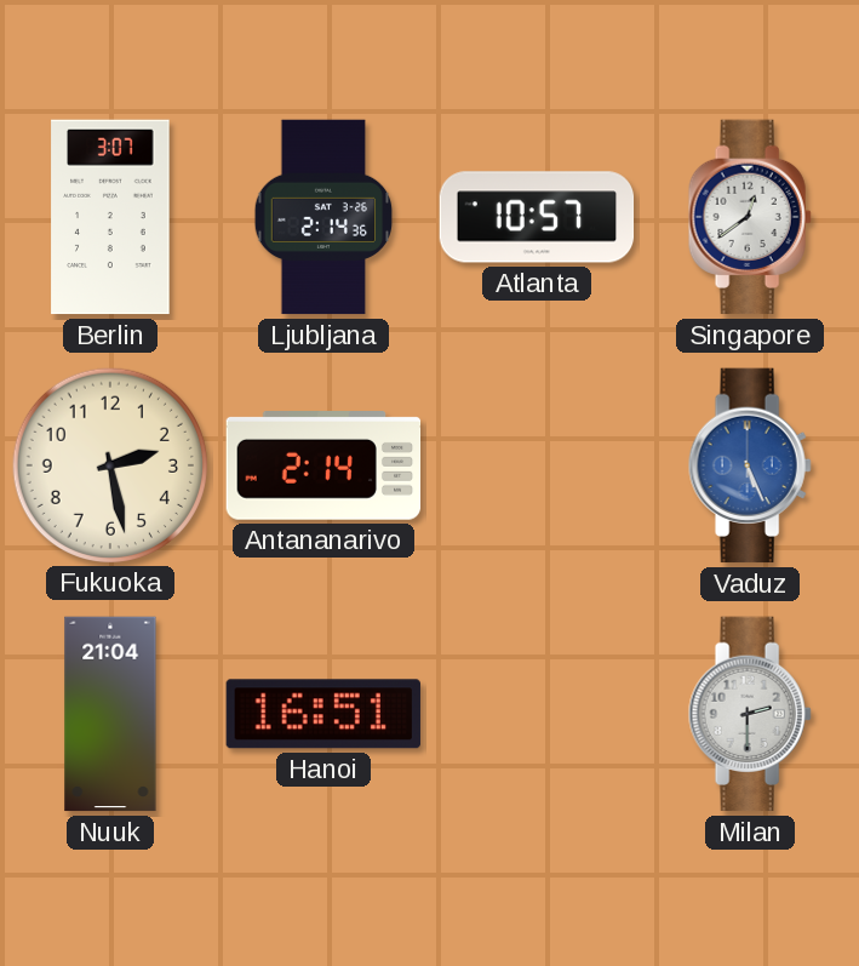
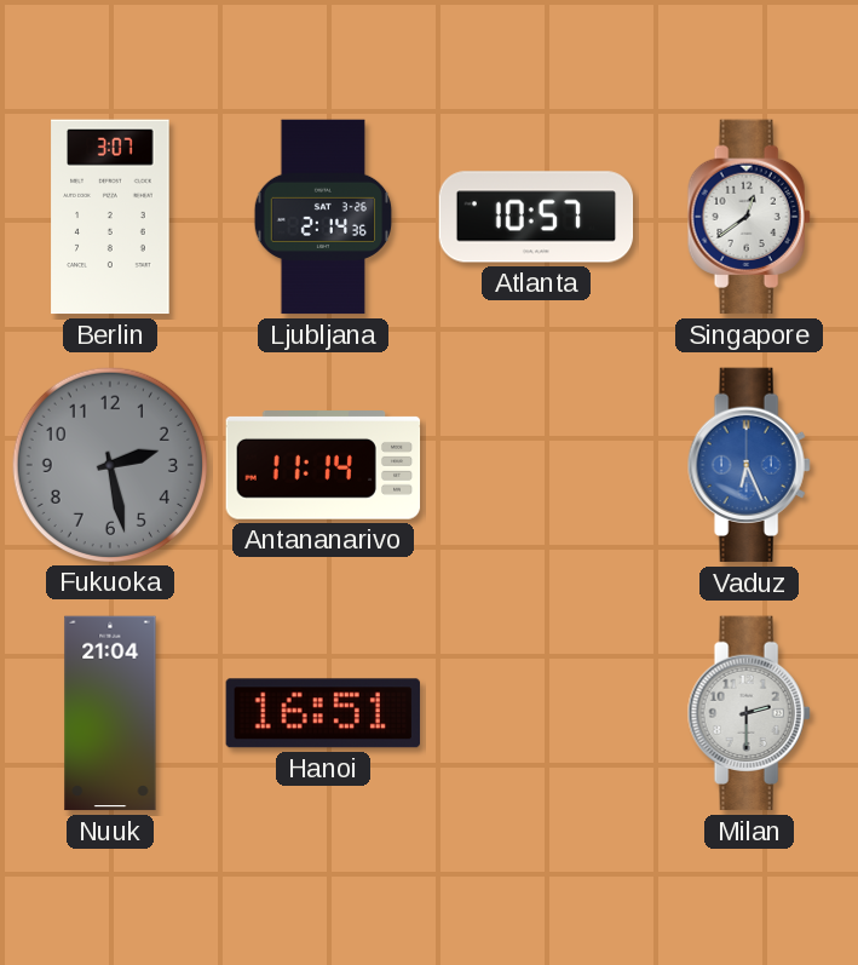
Fukuoka dial: cream -> grey (109, 464)
Antananarivo: 2:14 -> 11:14 (323, 466)
Vaduz: 5:26 -> 6:26 (749, 465)
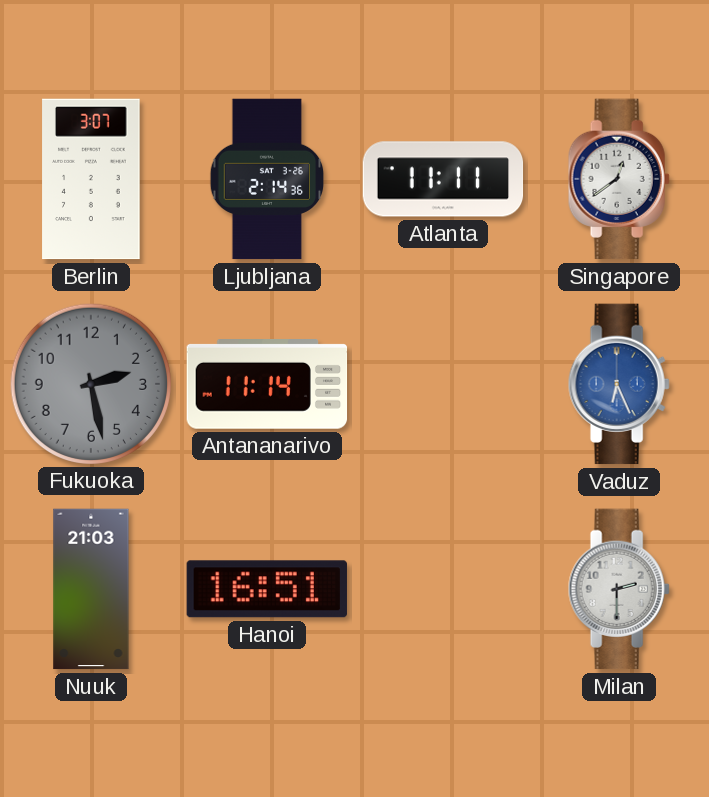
Atlanta: 10:57 -> 11:11 (443, 179)
Nuuk: 21:04 -> 21:03 (91, 589)
